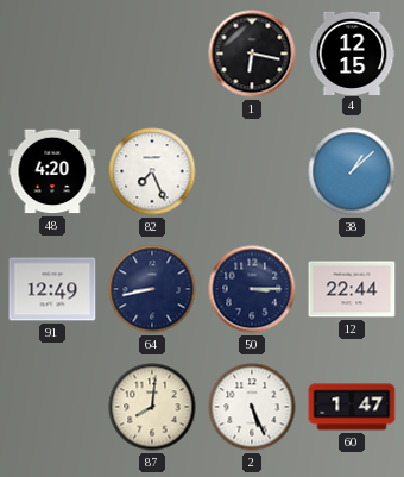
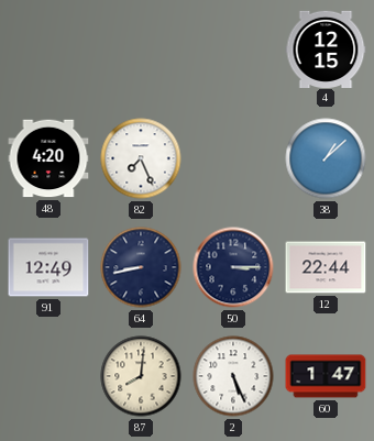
1: 6:17 -> none (252, 54)
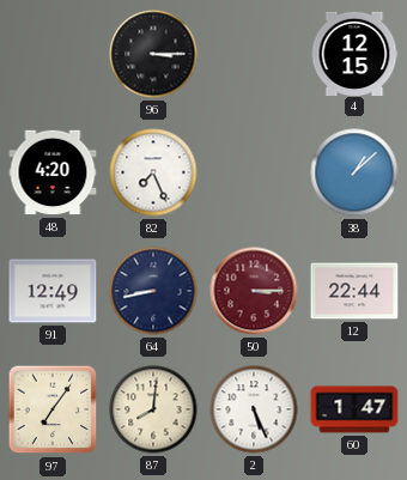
96: none -> 3:15 (153, 54)
50 dial: navy -> burgundy (254, 291)
97: none -> 7:06 (53, 409)
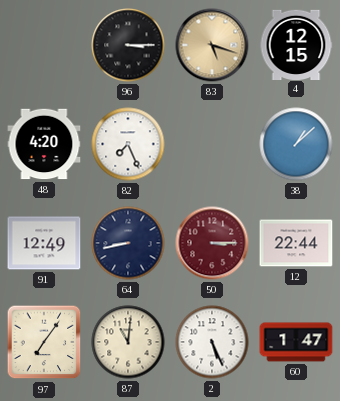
83: none -> 5:18 (212, 45)
87: 8:01 -> 11:01 (128, 342)
